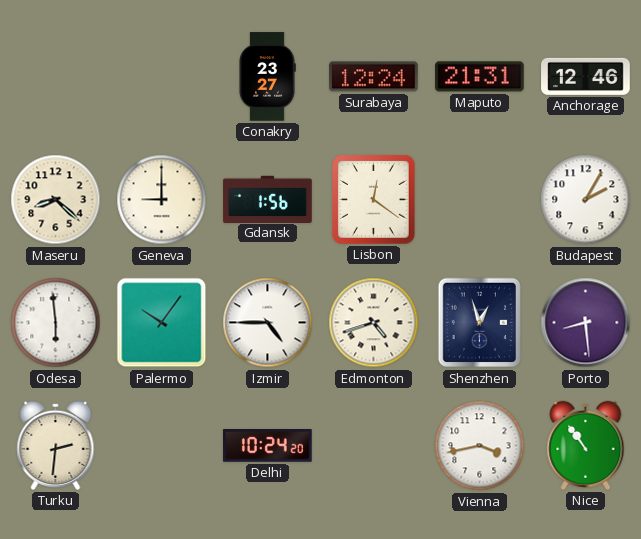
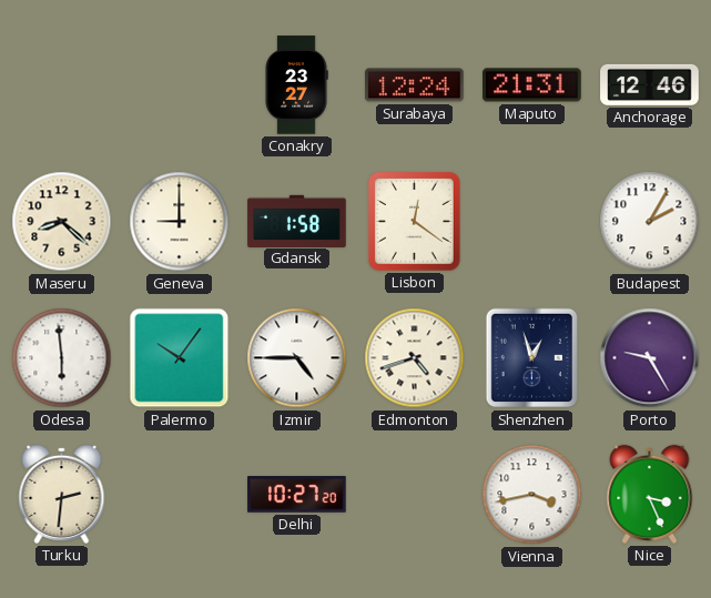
Gdansk: 1:56 -> 1:58 (297, 221)
Porto: 8:29 -> 9:25 (650, 358)
Delhi: 10:24 -> 10:27 (297, 495)
Nice: 10:54 -> 3:26 (650, 494)
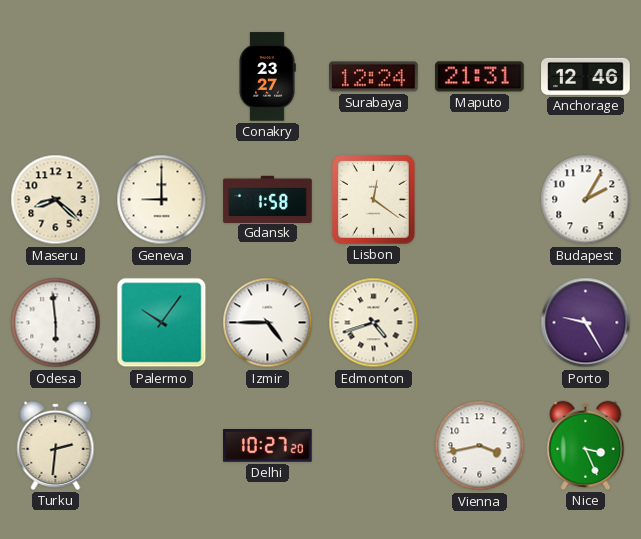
Shenzhen: 12:57 -> none (531, 358)
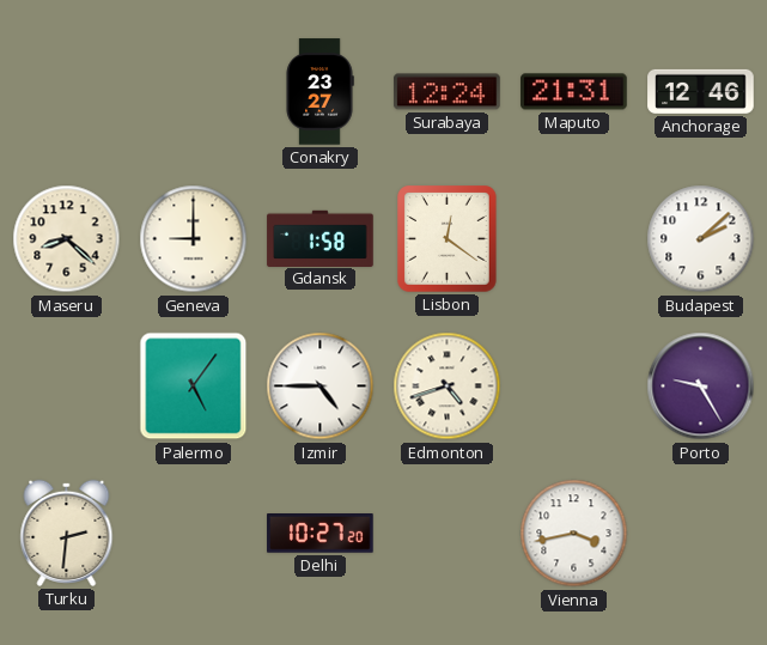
Budapest: 2:05 -> 2:08 (701, 239)
Odesa: 5:59 -> none (56, 323)
Palermo: 10:06 -> 5:06 (194, 387)
Nice: 3:26 -> none (586, 445)
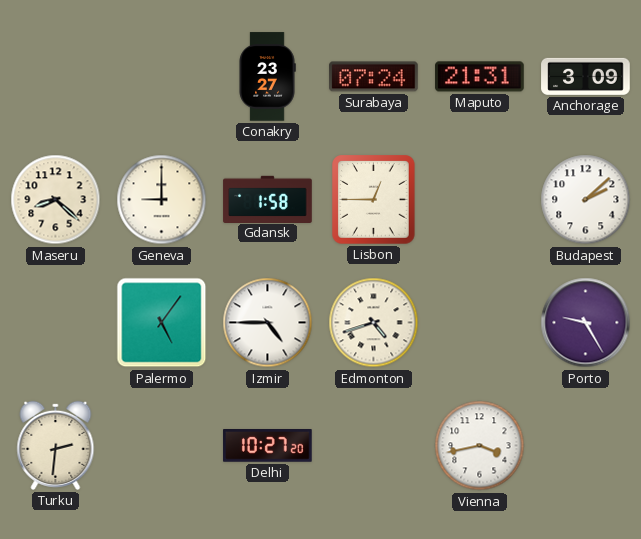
Surabaya: 12:24 -> 07:24 (374, 77)
Anchorage: 12:46 -> 3:09 (586, 76)
Lisbon: 12:21 -> 12:45 (374, 200)
